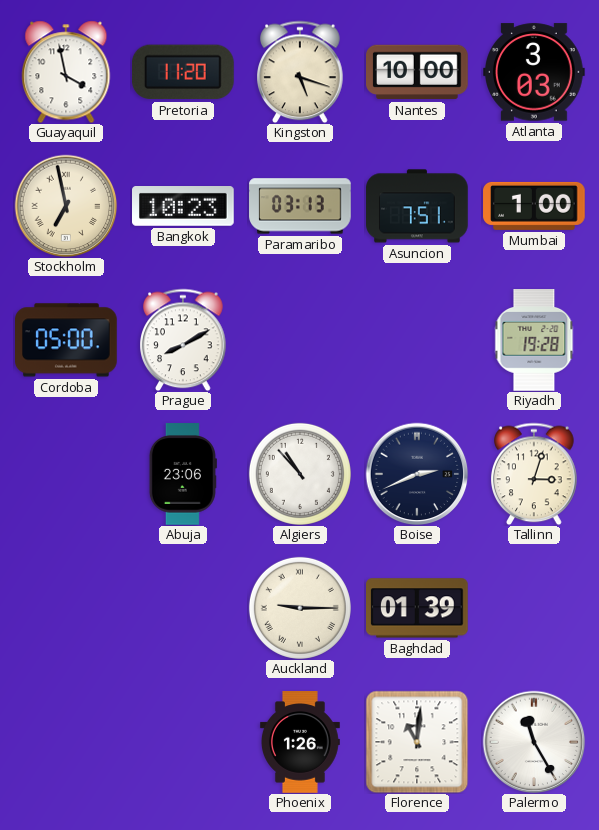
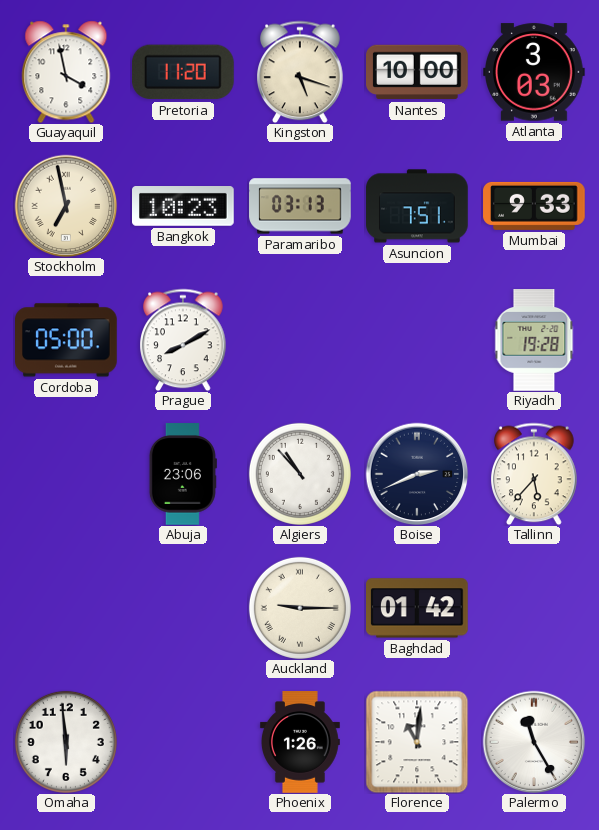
Mumbai: 1:00 -> 9:33 (534, 206)
Tallinn: 3:03 -> 5:37 (534, 474)
Baghdad: 01:39 -> 01:42 (418, 608)
Omaha: none -> 5:59 (66, 742)
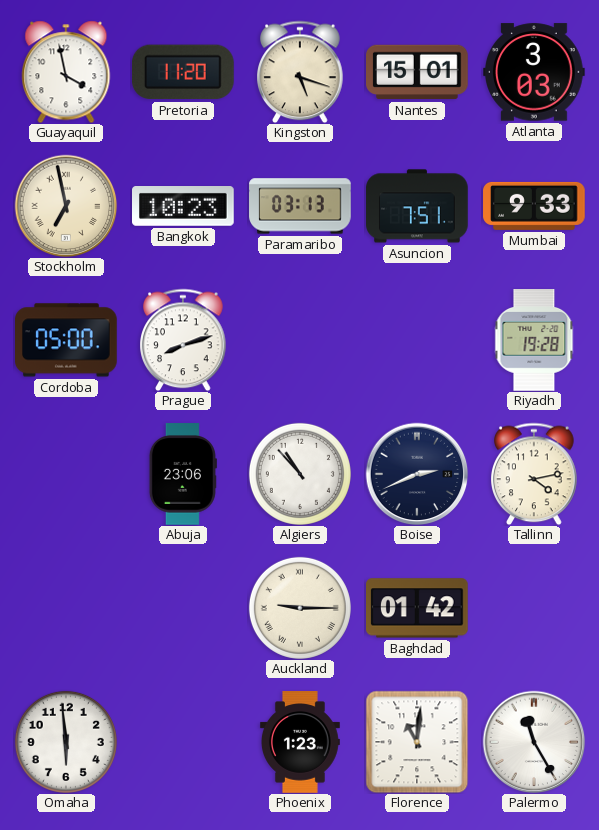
Nantes: 10:00 -> 15:01 (418, 72)
Prague: 8:10 -> 8:12 (183, 340)
Tallinn: 5:37 -> 4:13 (534, 474)
Phoenix: 1:26 -> 1:23 (300, 742)
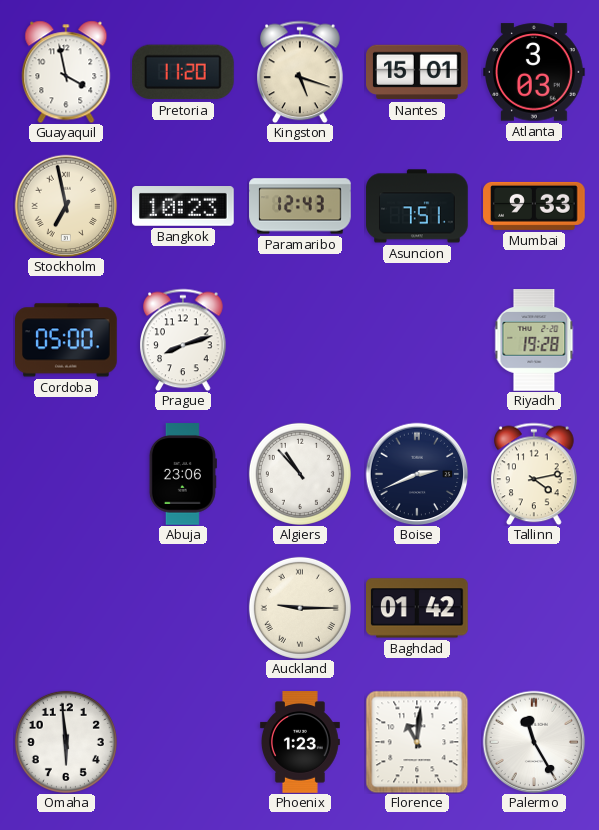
Paramaribo: 03:13 -> 12:43 (300, 206)
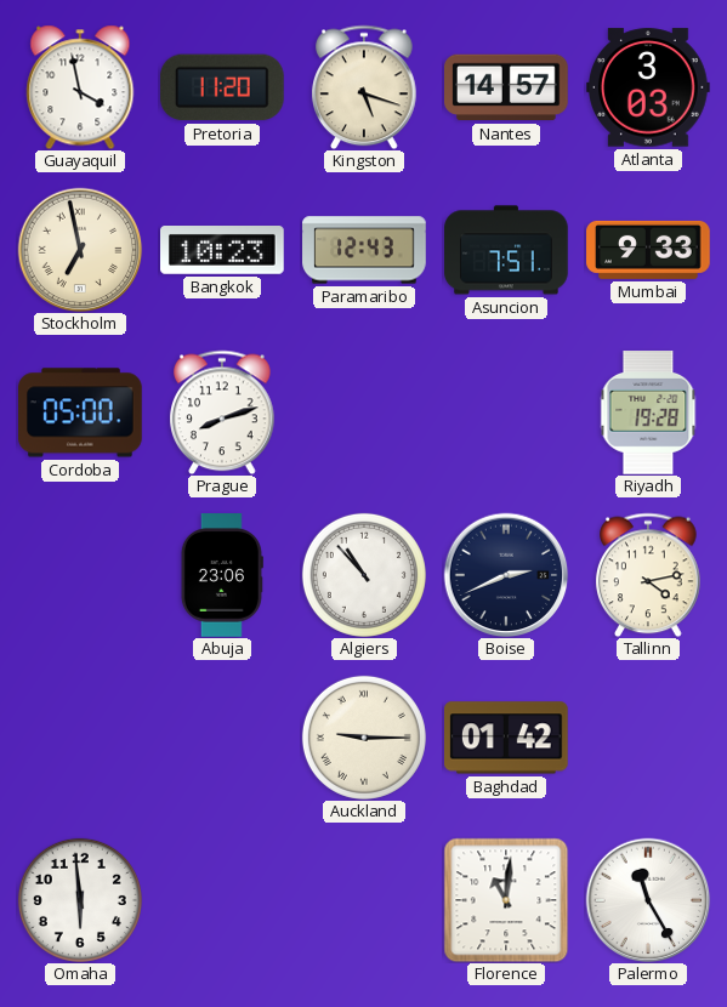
Nantes: 15:01 -> 14:57 (507, 87)
Phoenix: 1:23 -> none (300, 742)
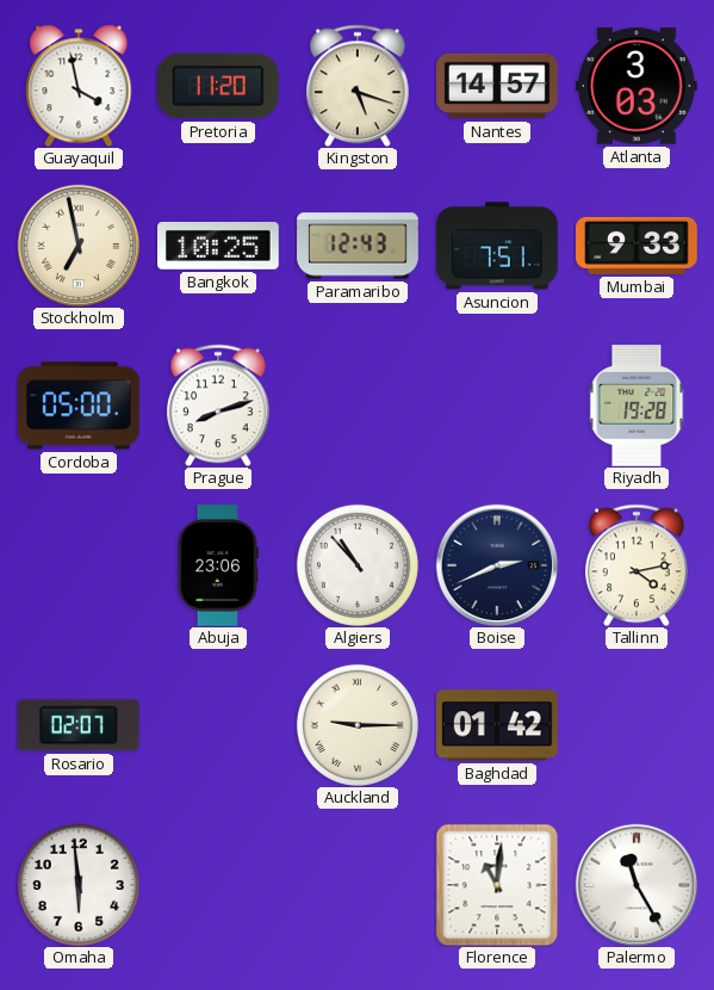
Bangkok: 10:23 -> 10:25 (219, 247)
Rosario: none -> 02:07 (79, 725)
